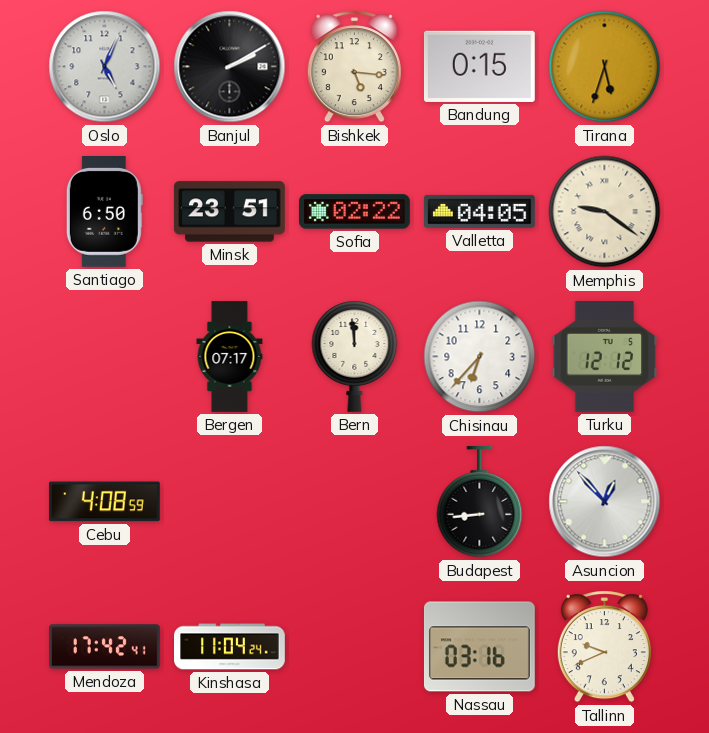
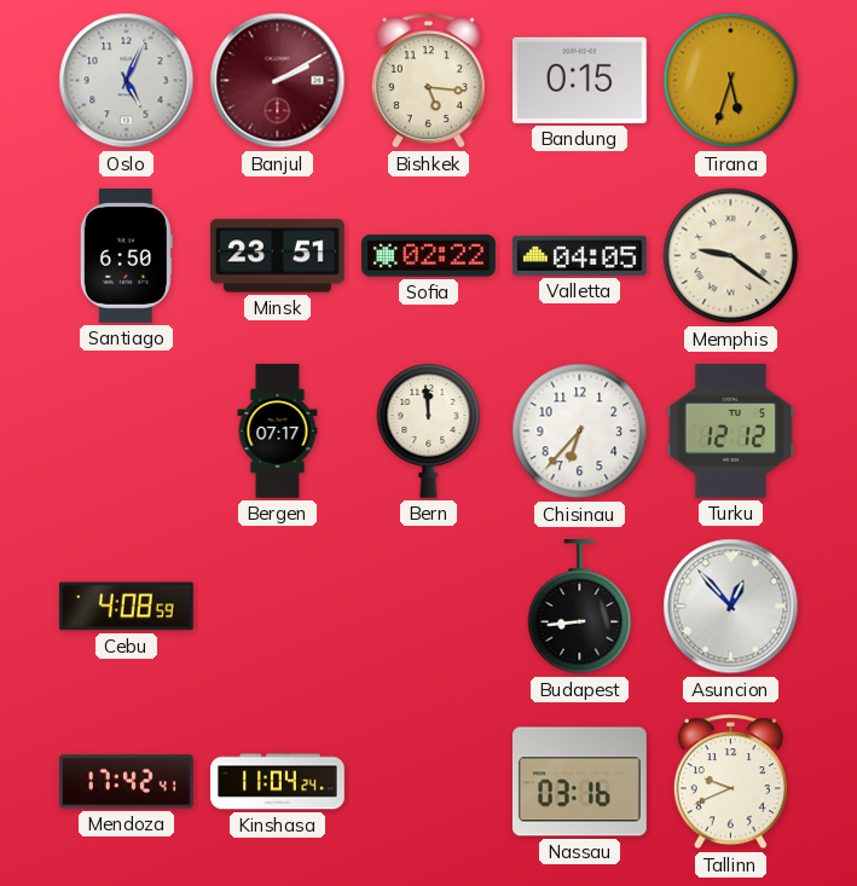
Banjul dial: black -> burgundy (278, 81)
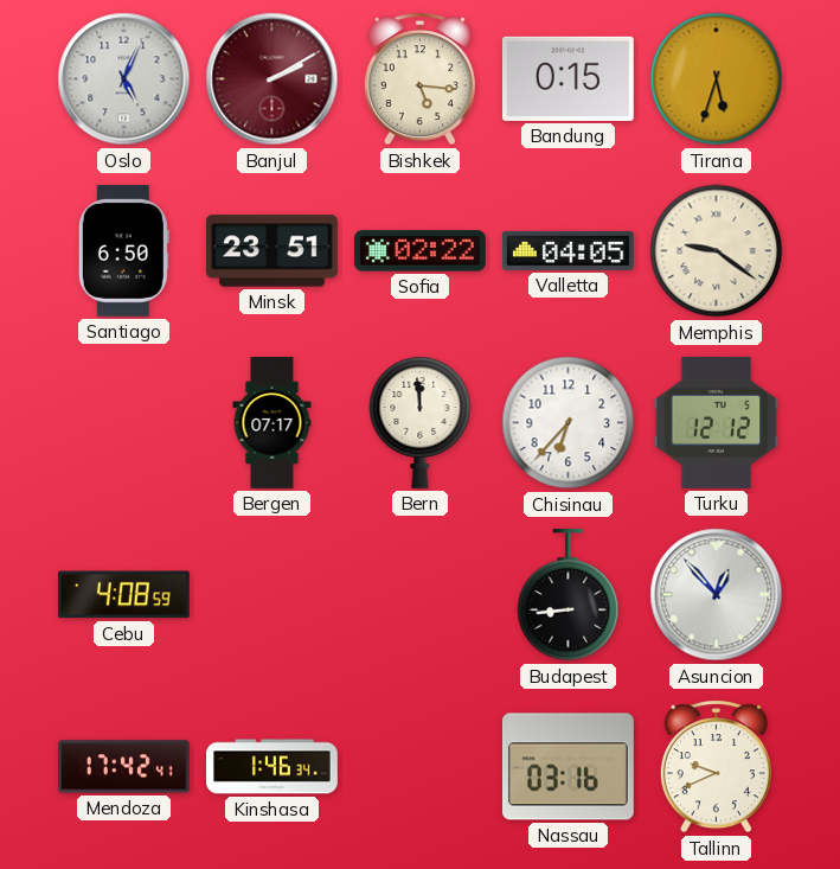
Kinshasa: 11:04 -> 1:46 (272, 767)
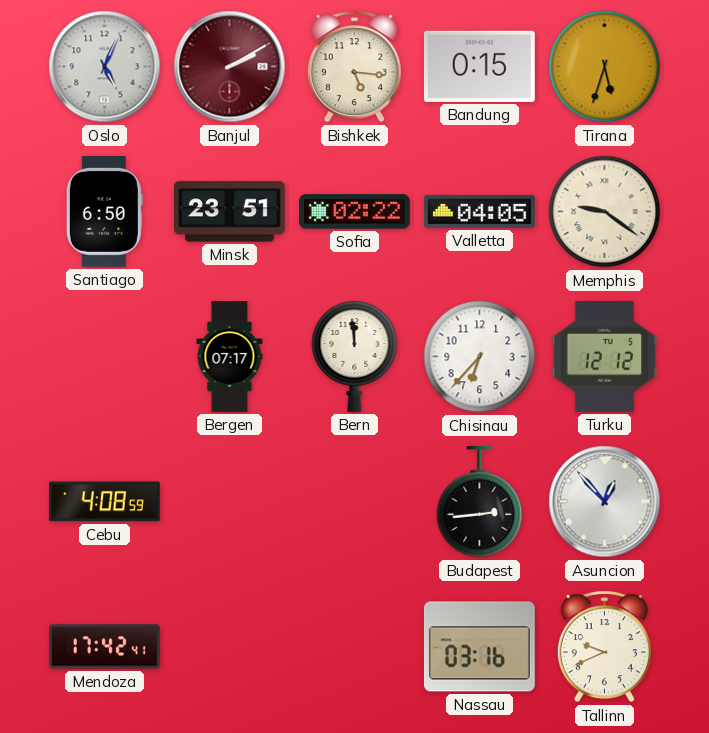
Budapest: 8:44 -> 2:44 (480, 503)
Kinshasa: 1:46 -> none (272, 767)
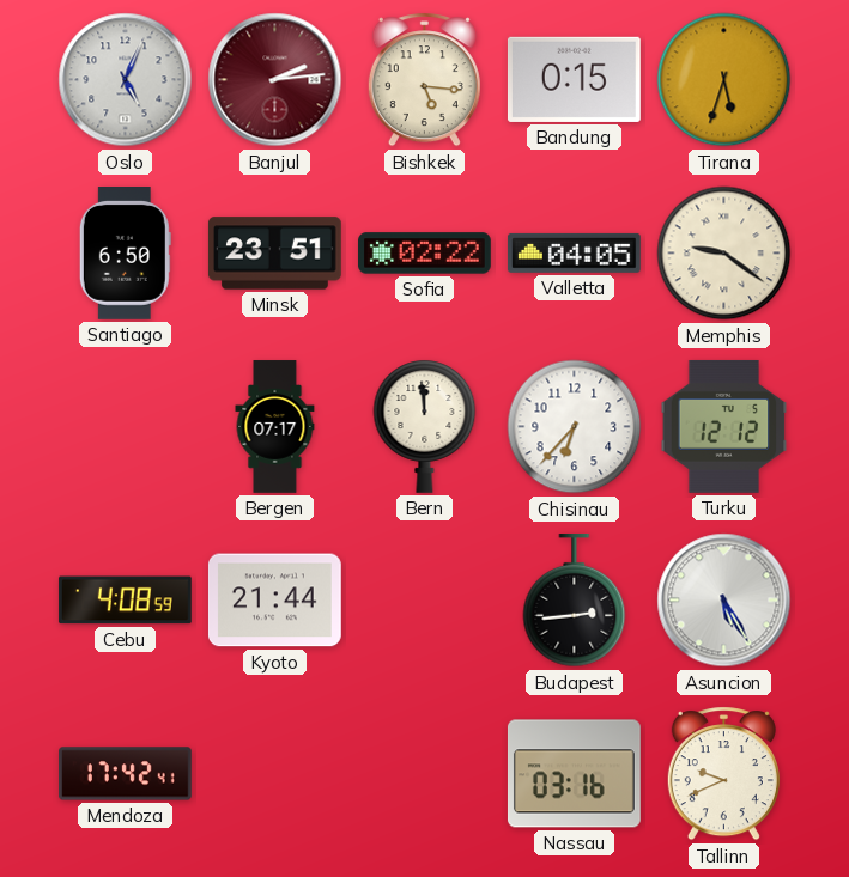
Banjul: 2:10 -> 2:14 (275, 80)
Kyoto: none -> 21:44 (274, 601)
Asuncion: 12:53 -> 5:25 (724, 601)
